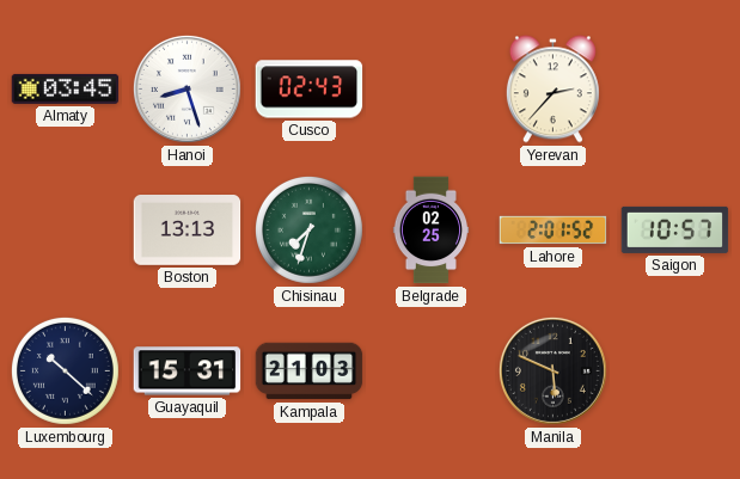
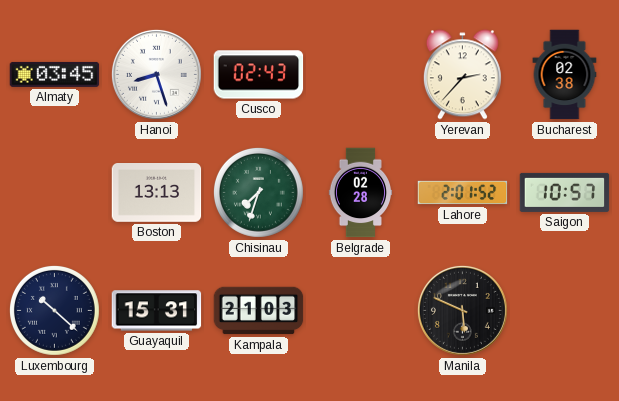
Bucharest: none -> 02:38 (565, 75)
Belgrade: 02:25 -> 02:28 (361, 193)
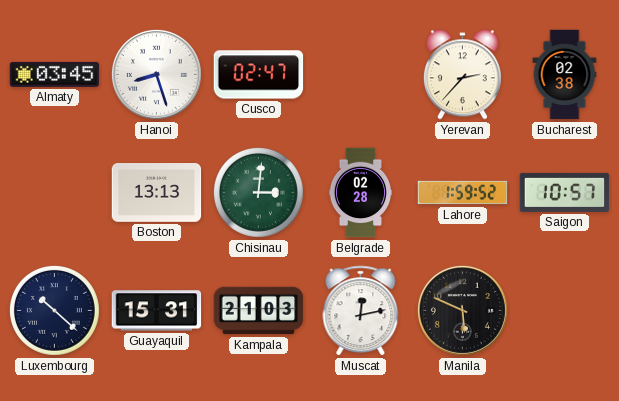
Cusco: 02:43 -> 02:47 (259, 75)
Chisinau: 7:33 -> 3:01 (258, 192)
Lahore: 2:01 -> 1:59 (463, 193)
Muscat: none -> 12:13 (361, 311)
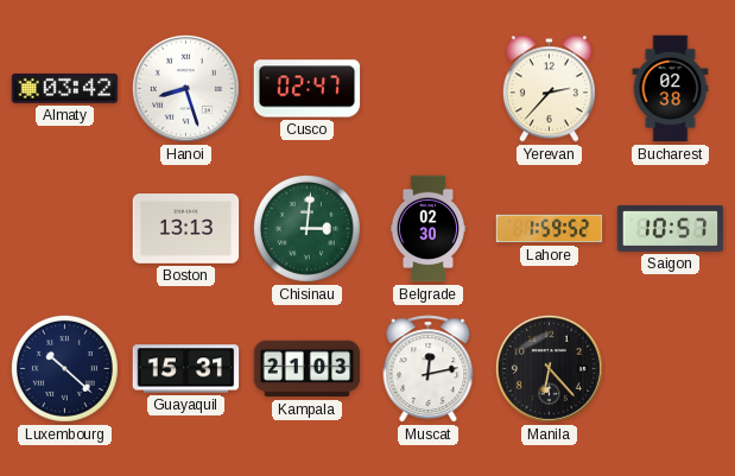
Almaty: 03:45 -> 03:42 (65, 88)
Belgrade: 02:28 -> 02:30 (429, 229)
Manila: 5:49 -> 6:23 (549, 368)
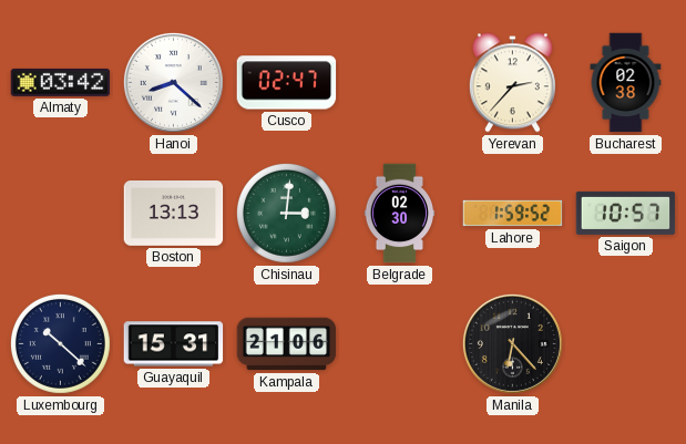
Hanoi: 8:27 -> 8:22 (173, 82)
Kampala: 21:03 -> 21:06 (287, 344)
Muscat: 12:13 -> none (429, 369)
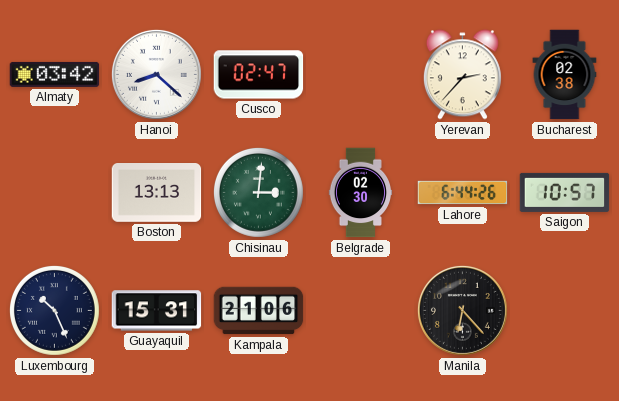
Lahore: 1:59 -> 6:44 (463, 193)
Luxembourg: 10:22 -> 10:26 (54, 310)
